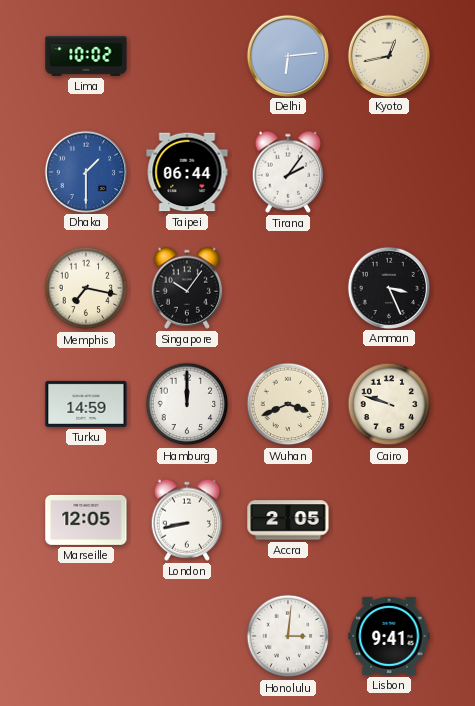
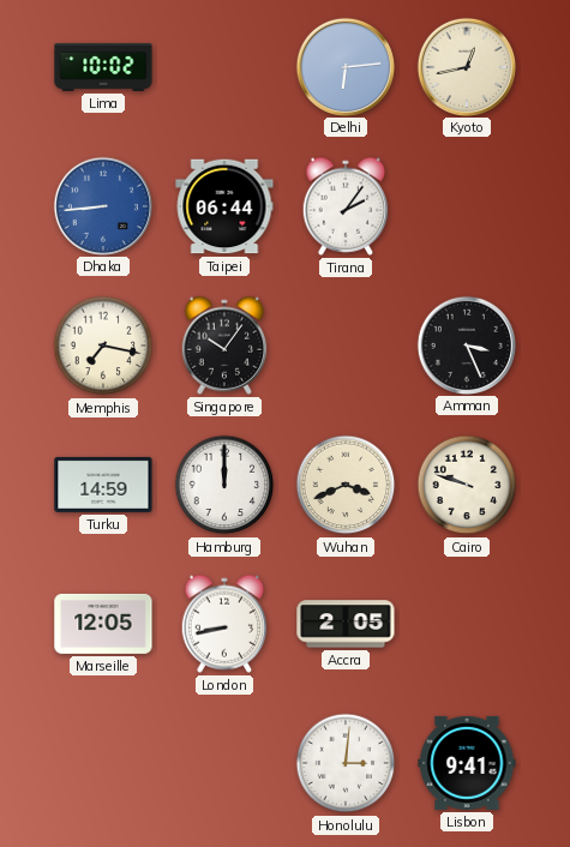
Dhaka: 1:30 -> 8:44 (102, 205)
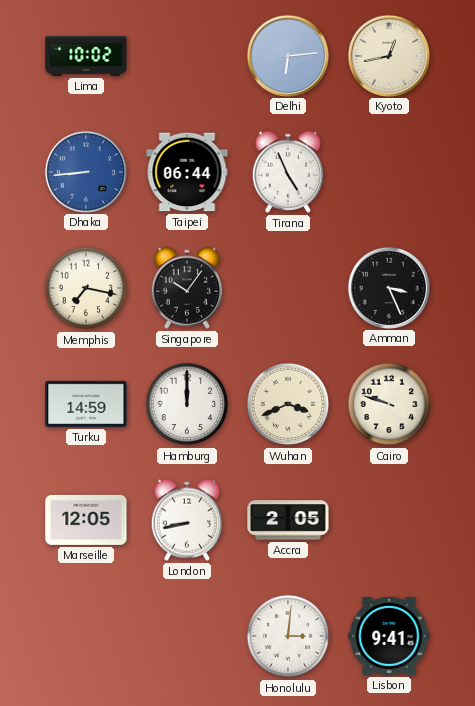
Tirana: 2:06 -> 4:56 (288, 172)
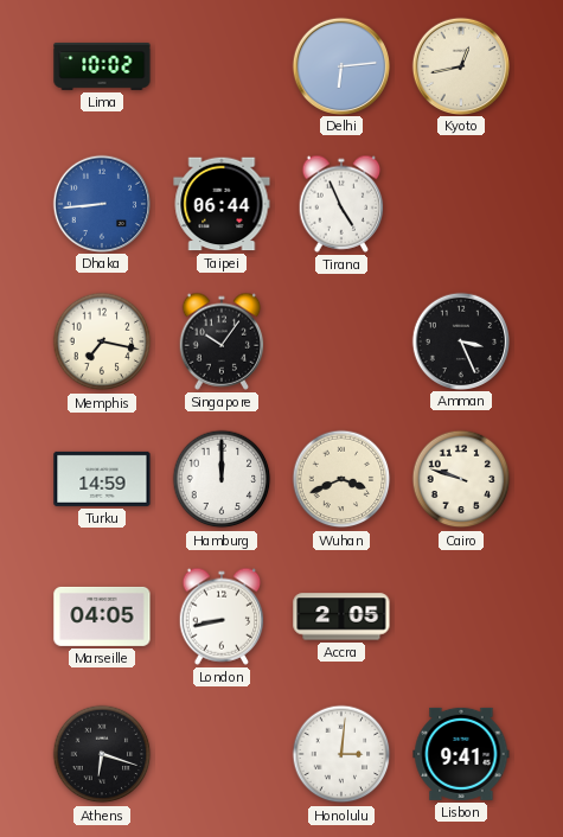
Marseille: 12:05 -> 04:05 (102, 616)
Athens: none -> 6:18 (102, 754)
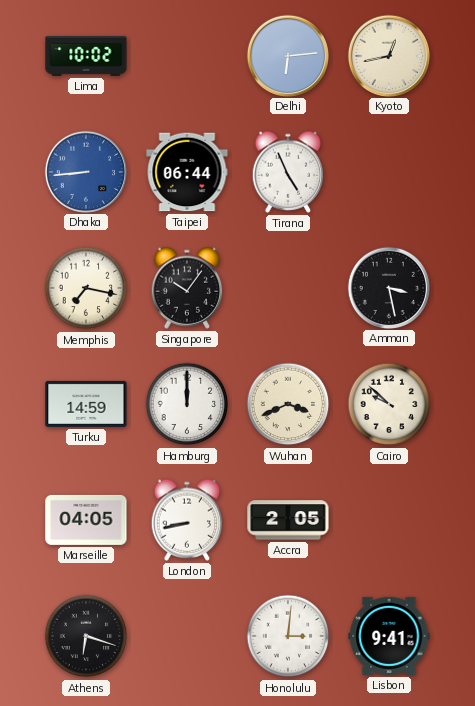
Amman: 3:26 -> 3:28 (388, 287)
Cairo: 9:48 -> 9:52 (389, 404)
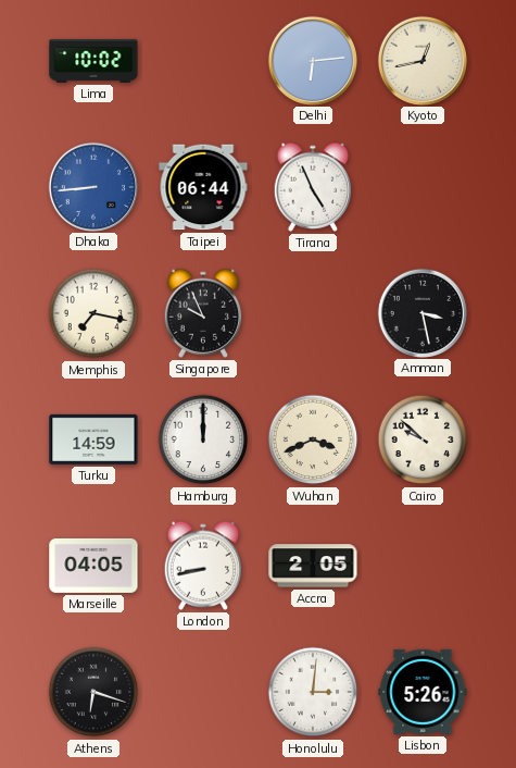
Singapore: 10:06 -> 9:56 (203, 313)
Lisbon: 9:41 -> 5:26 (423, 692)
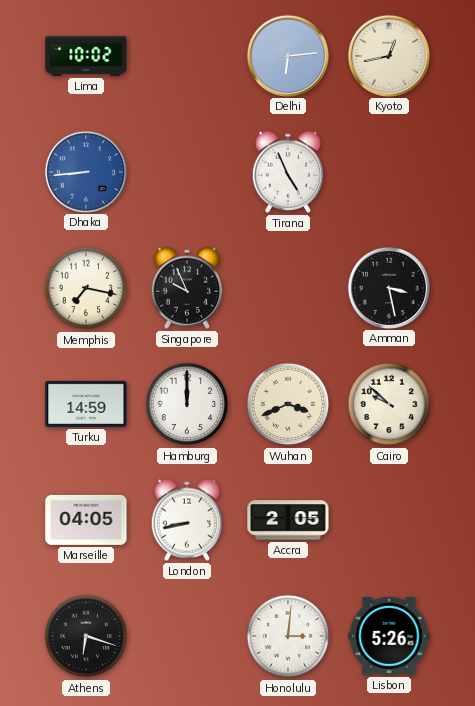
Taipei: 06:44 -> none (203, 187)
